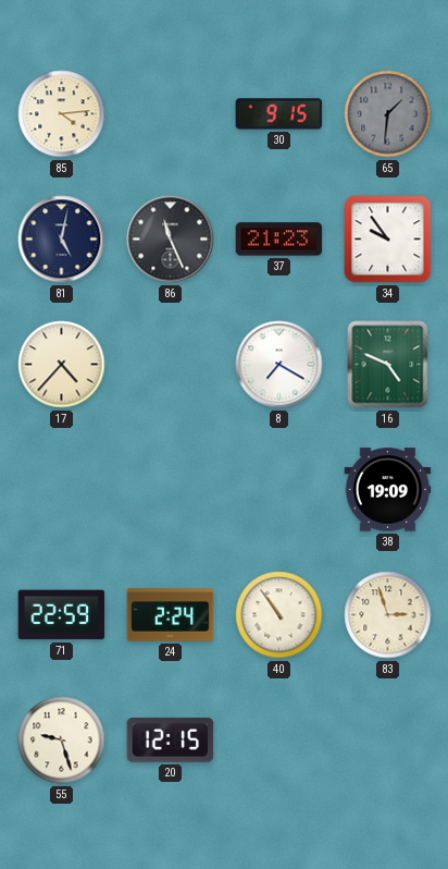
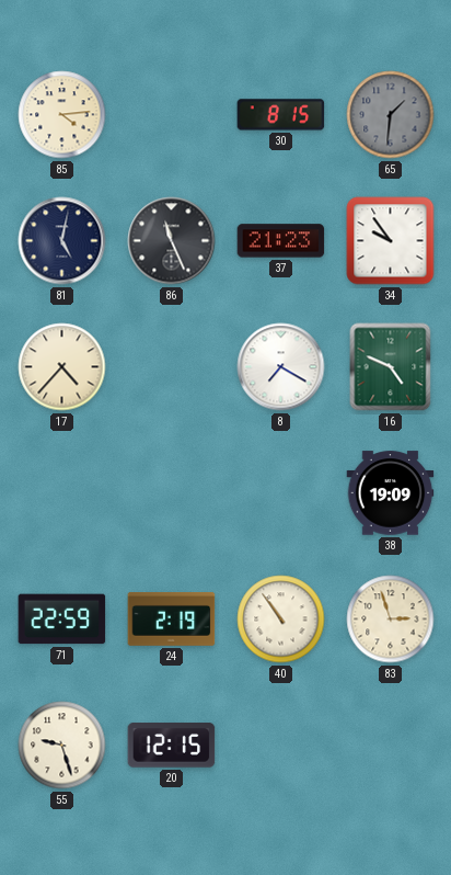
30: 9:15 -> 8:15 (281, 115)
24: 2:24 -> 2:19 (172, 620)
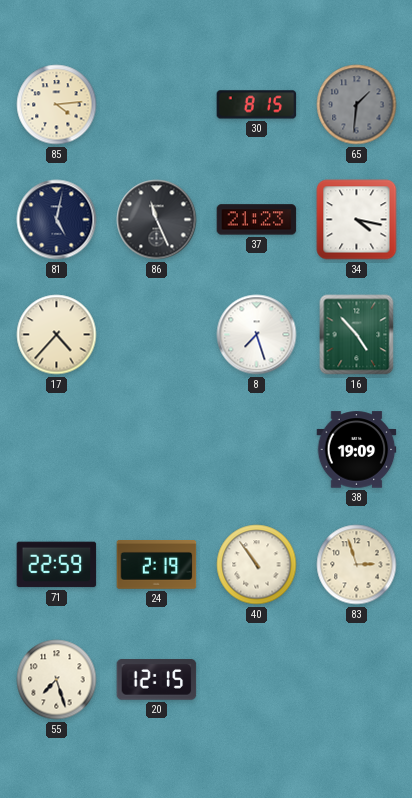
34: 9:54 -> 4:17 (357, 220)
8: 7:20 -> 7:27 (257, 335)
16: 4:49 -> 4:53 (357, 335)
55: 9:27 -> 7:27 (57, 680)
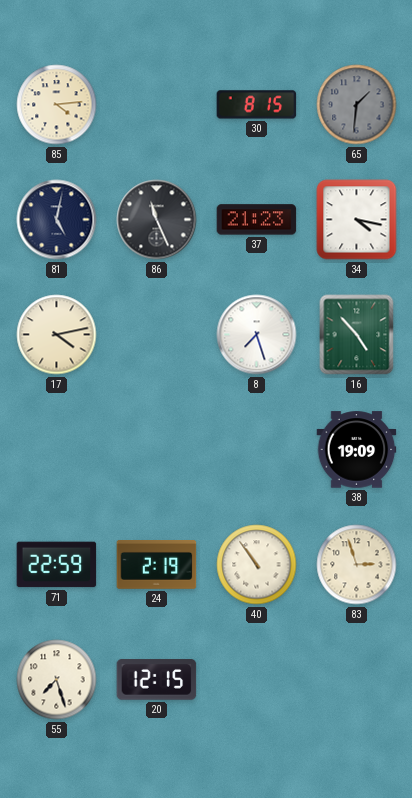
17: 4:37 -> 4:13 (57, 335)
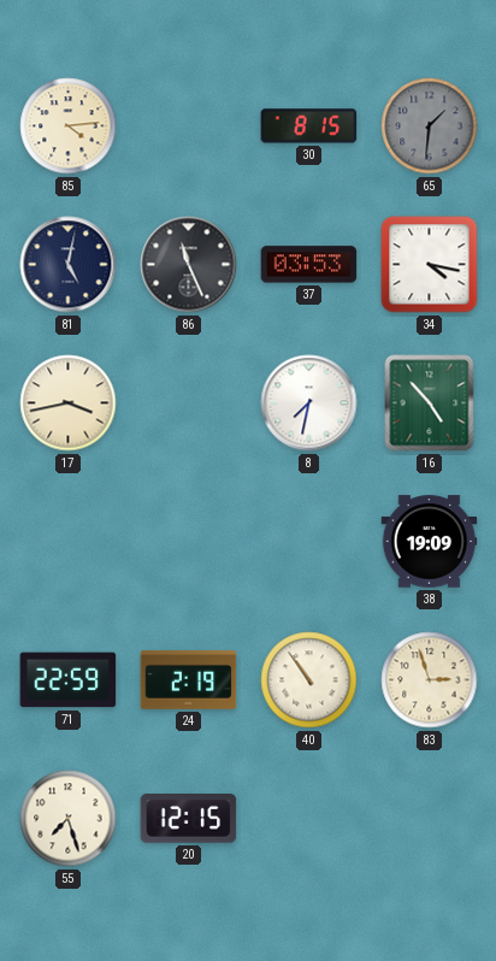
37: 21:23 -> 03:53 (309, 265)
17: 4:13 -> 3:43 (69, 403)
8: 7:27 -> 7:32 (309, 403)
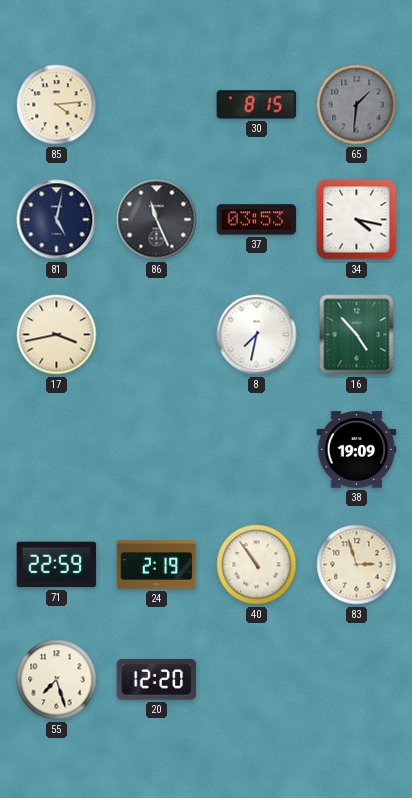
20: 12:15 -> 12:20 (157, 680)
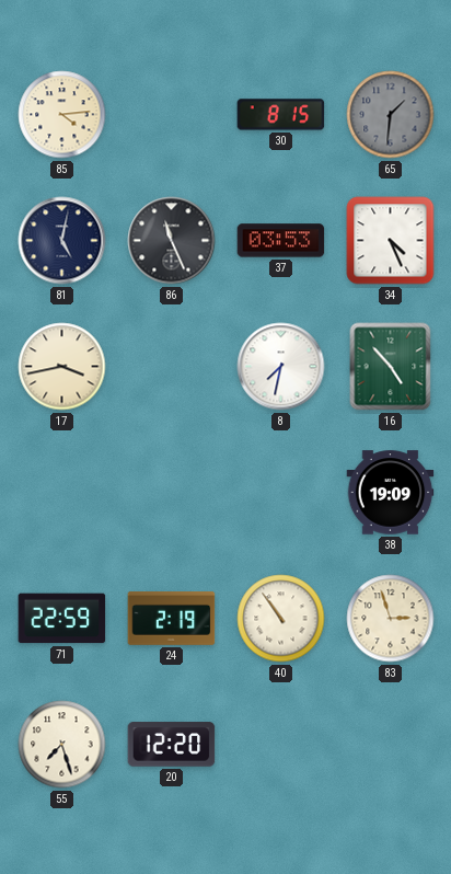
34: 4:17 -> 4:26 (391, 241)
